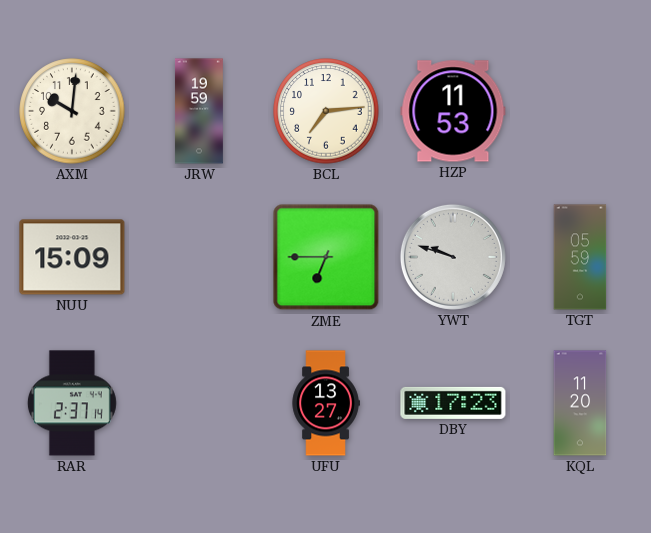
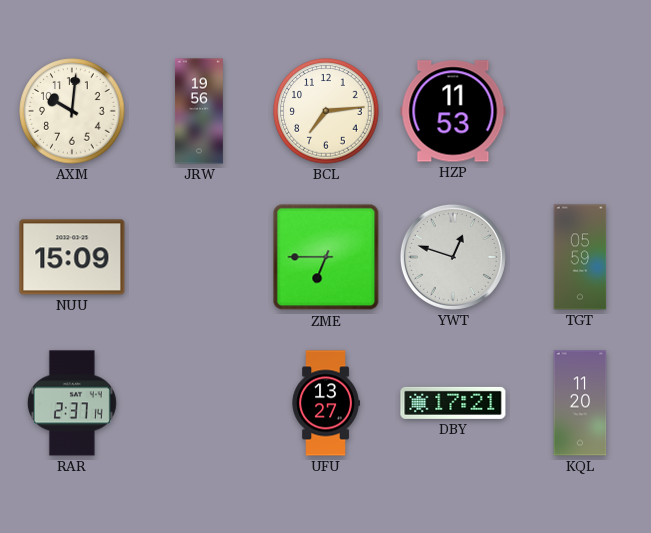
JRW: 19:59 -> 19:56 (199, 111)
YWT: 9:48 -> 12:48 (453, 257)
DBY: 17:23 -> 17:21 (453, 403)
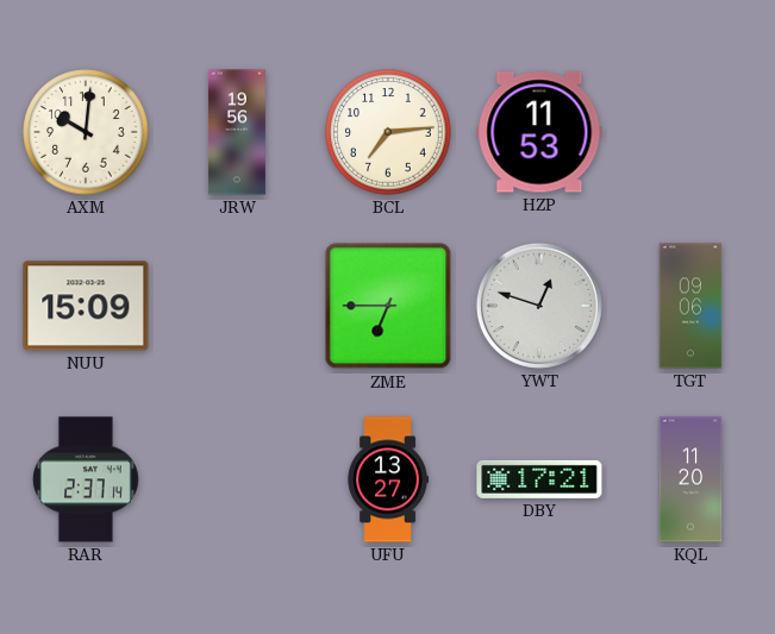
TGT: 05:59 -> 09:06 (690, 306)
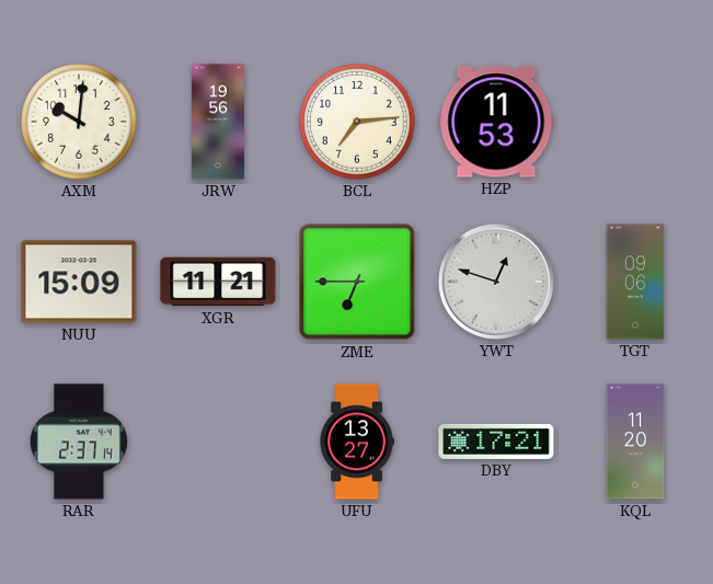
XGR: none -> 11:21 (218, 282)
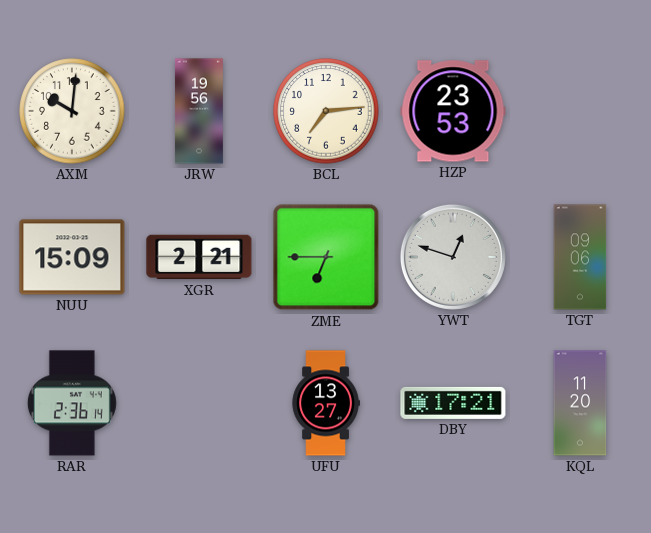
HZP: 11:53 -> 23:53 (453, 111)
XGR: 11:21 -> 2:21 (199, 257)
RAR: 2:37 -> 2:36 (72, 403)
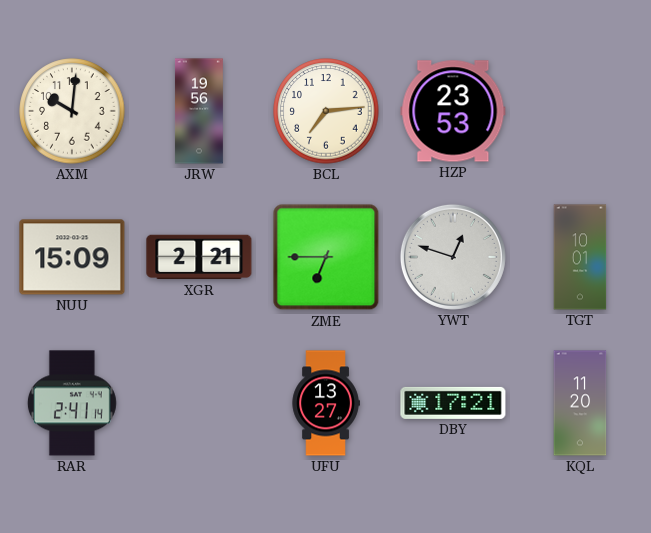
TGT: 09:06 -> 10:01 (580, 257)
RAR: 2:36 -> 2:41 (72, 403)
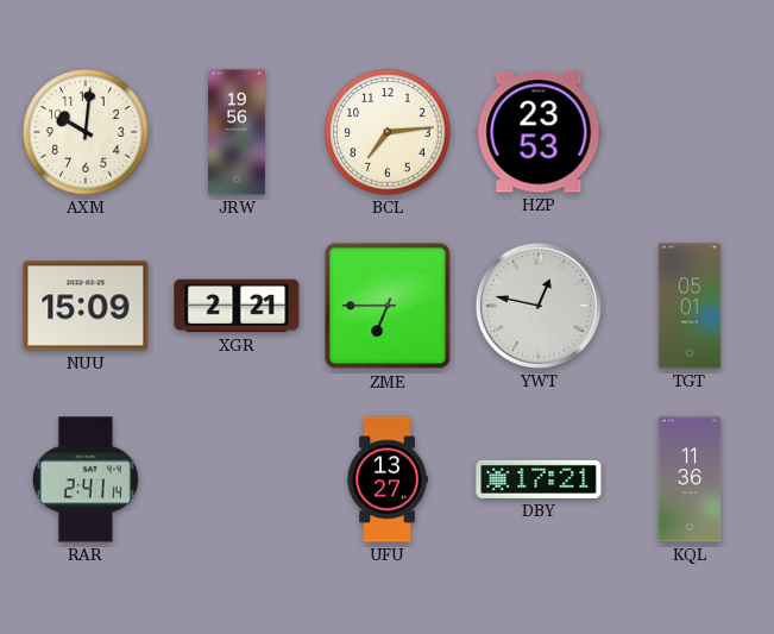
YWT: 12:48 -> 12:47 (539, 306)
TGT: 10:01 -> 05:01 (690, 306)
KQL: 11:20 -> 11:36 (690, 479)
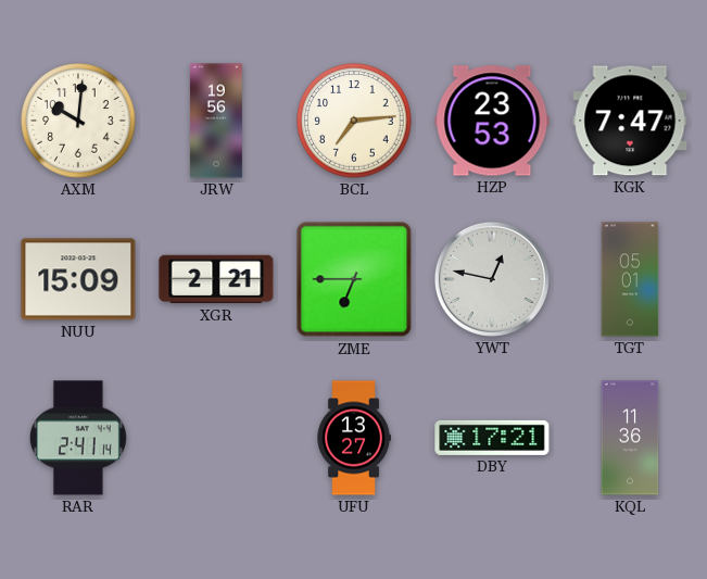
KGK: none -> 7:47 (630, 121)
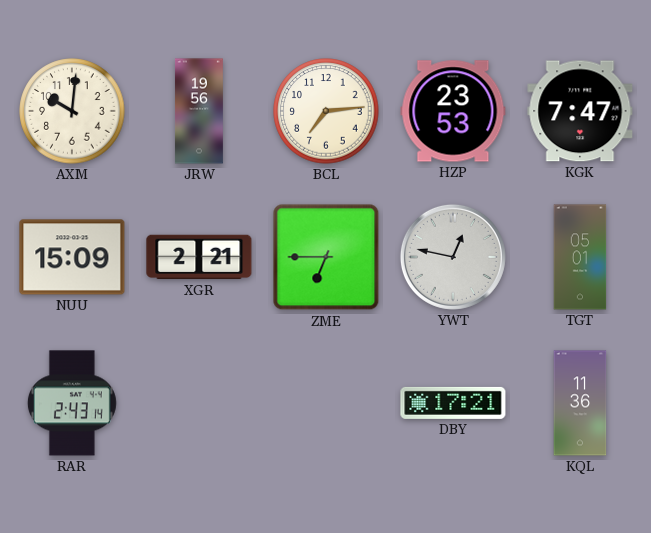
RAR: 2:41 -> 2:43 (72, 403)
UFU: 13:27 -> none (354, 438)
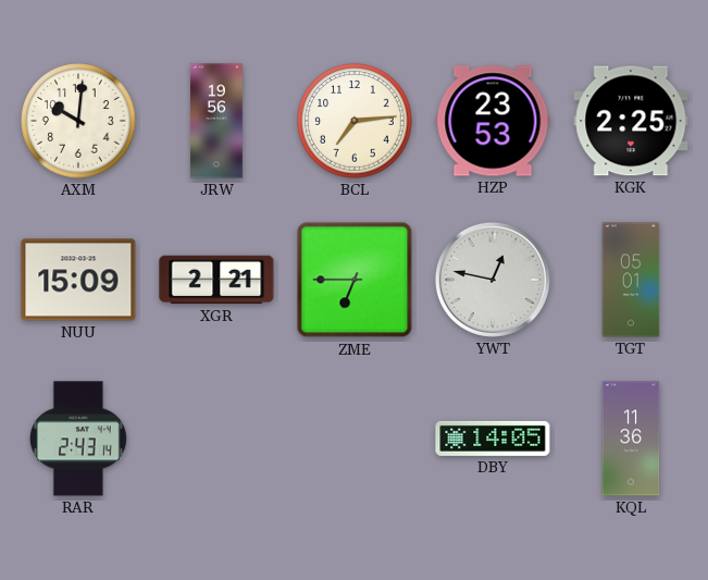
KGK: 7:47 -> 2:25 (631, 121)
DBY: 17:21 -> 14:05 (493, 439)
